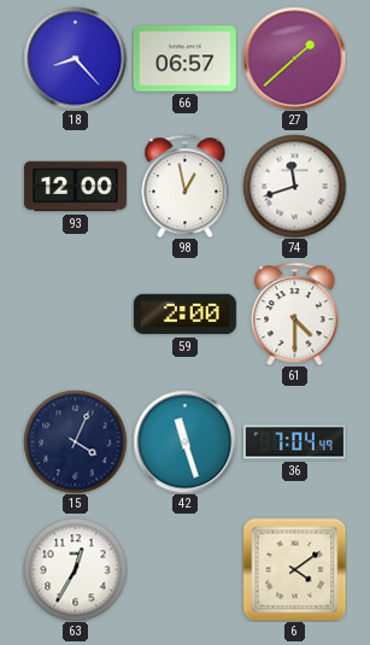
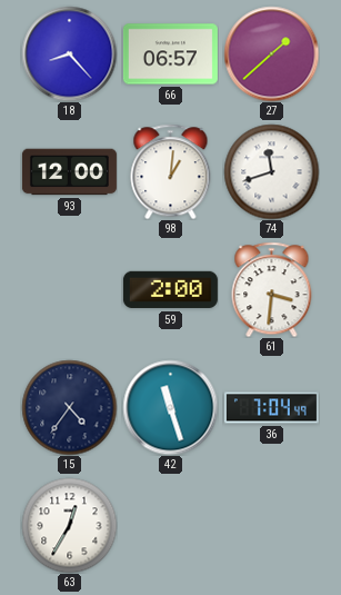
98: 12:58 -> 1:01 (171, 171)
61: 4:30 -> 3:31 (272, 289)
15: 4:04 -> 4:36 (69, 407)
6: 4:09 -> none (294, 569)
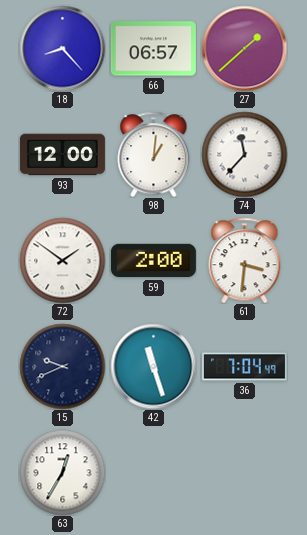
74: 11:42 -> 11:37 (244, 154)
72: none -> 1:51 (62, 260)
15: 4:36 -> 9:41 (62, 366)
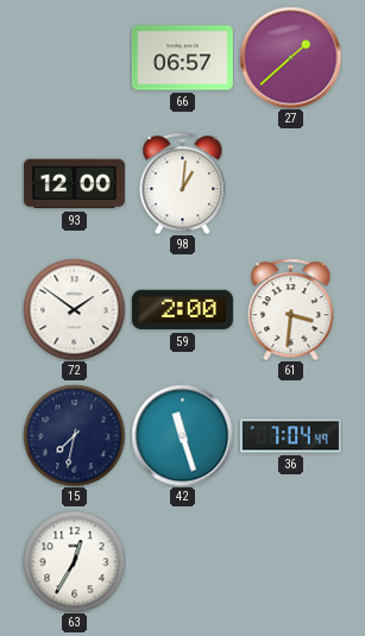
18: 8:23 -> none (62, 48)
74: 11:37 -> none (244, 154)
15: 9:41 -> 7:32 (74, 435)
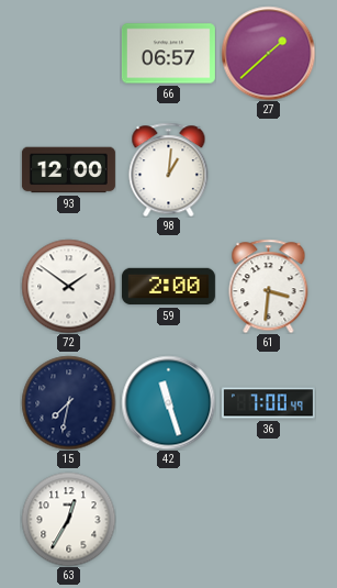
36: 7:04 -> 7:00 (268, 403)
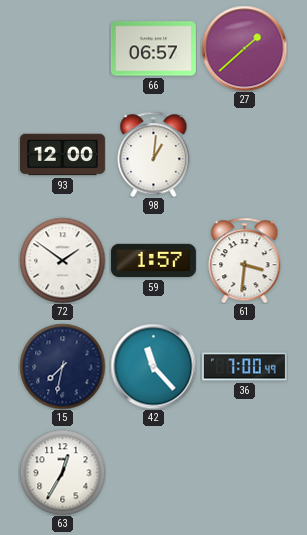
59: 2:00 -> 1:57 (153, 261)
42: 11:27 -> 11:23 (153, 366)
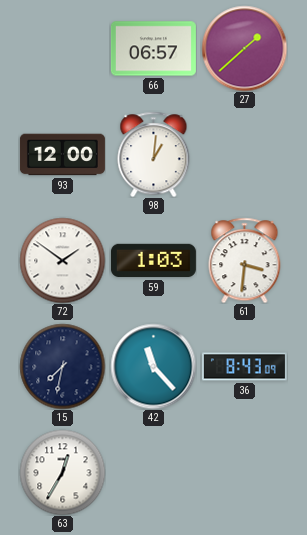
59: 1:57 -> 1:03 (153, 261)
36: 7:00 -> 8:43 (244, 367)
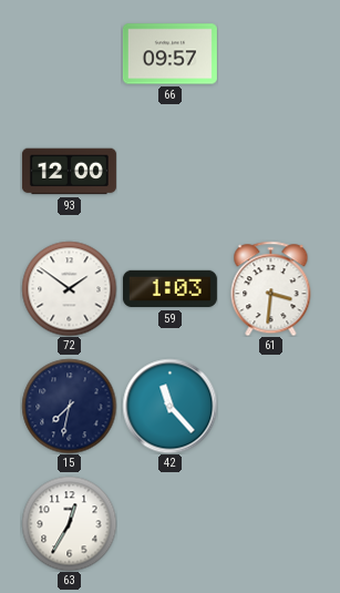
66: 06:57 -> 09:57 (169, 54)
27: 1:38 -> none (244, 48)
98: 1:01 -> none (154, 154)
36: 8:43 -> none (244, 367)
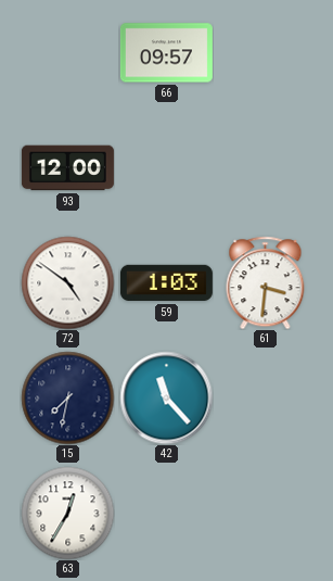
72: 1:51 -> 4:51 (67, 282)
